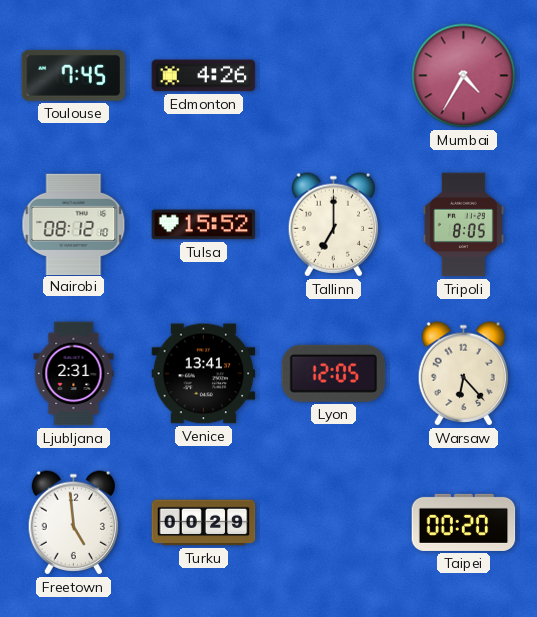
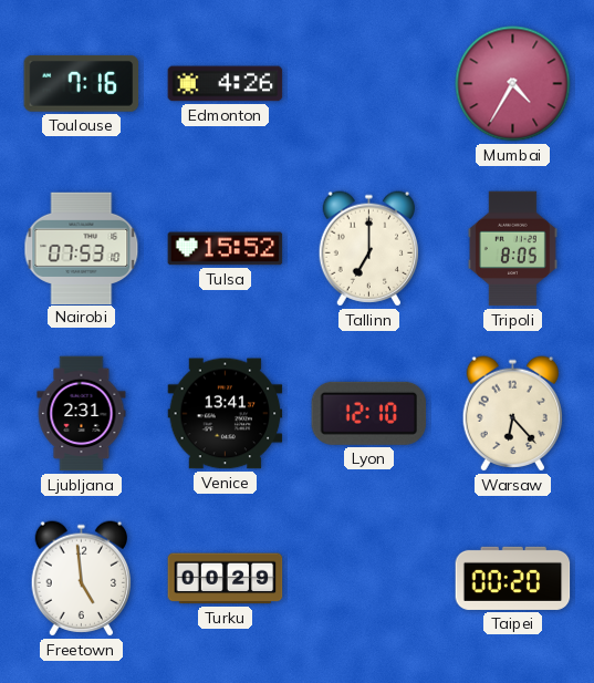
Toulouse: 7:45 -> 7:16 (82, 83)
Nairobi: 08:12 -> 07:53 (82, 248)
Lyon: 12:05 -> 12:10 (369, 413)
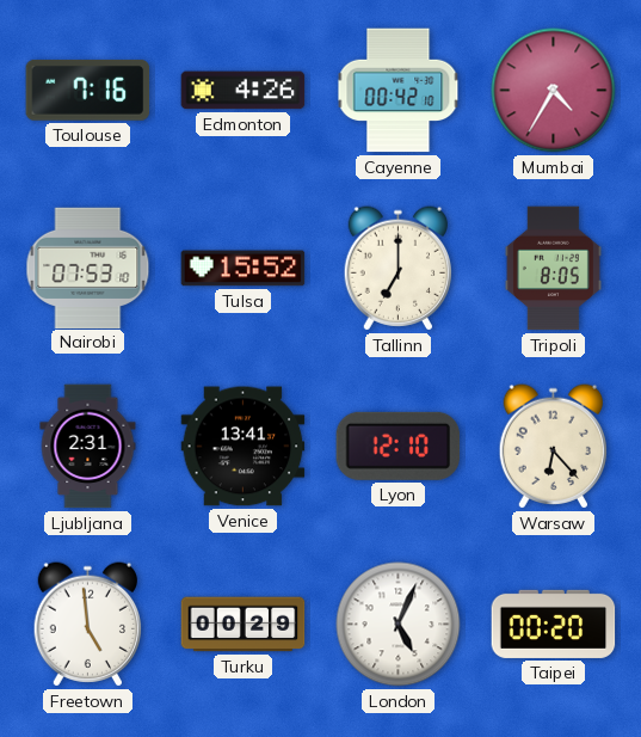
Cayenne: none -> 00:42 (399, 91)
London: none -> 5:04 (399, 625)
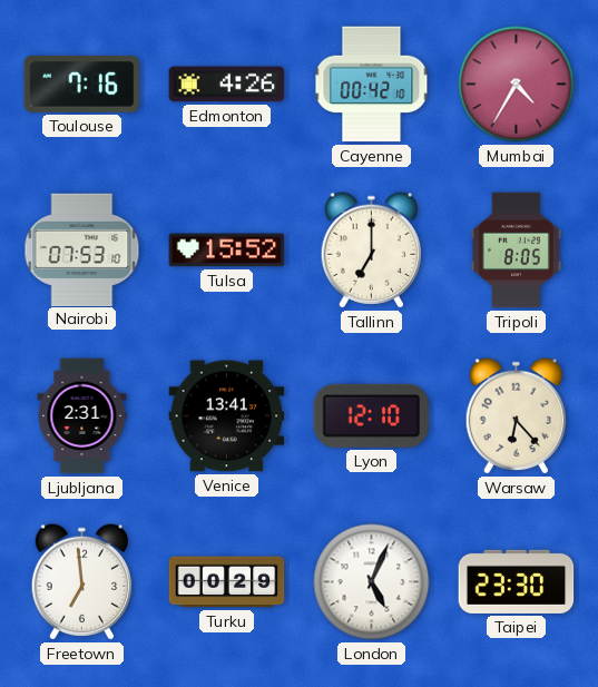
Freetown: 4:59 -> 6:59 (81, 582)
Taipei: 00:20 -> 23:30 (517, 581)
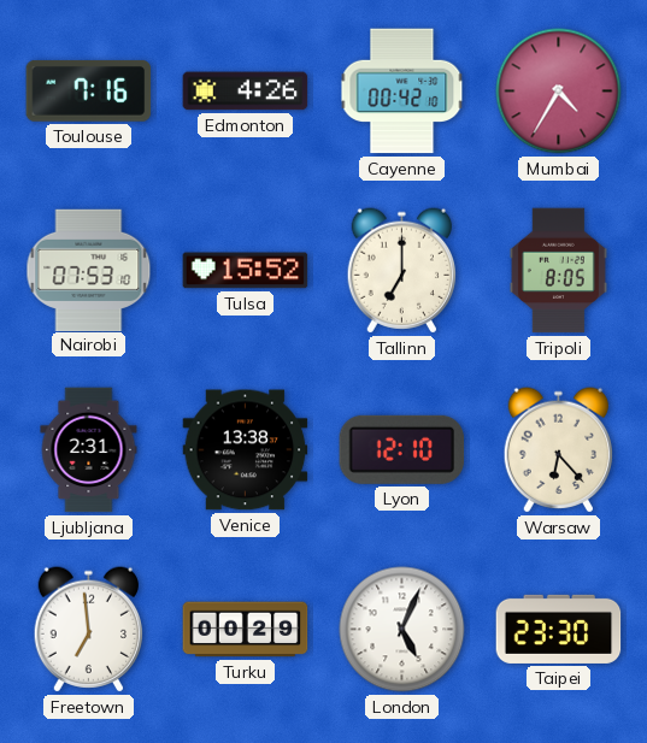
Venice: 13:41 -> 13:38 (246, 450)
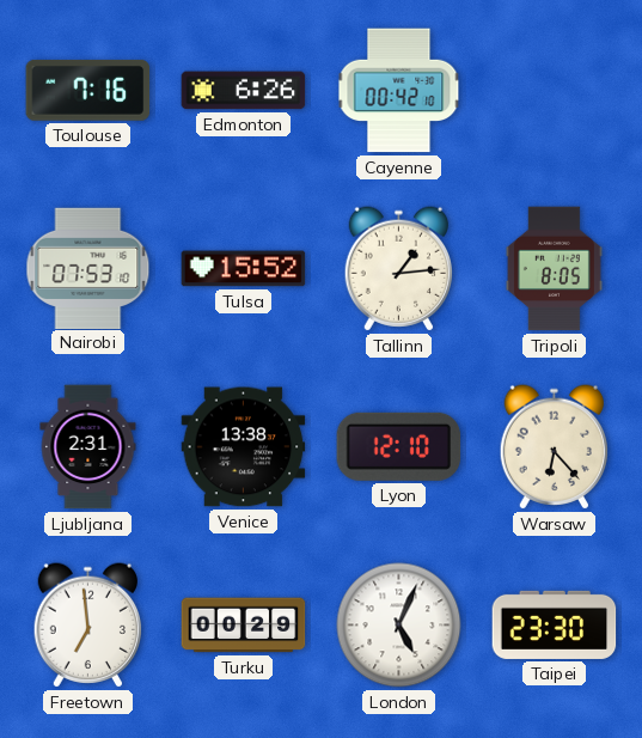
Edmonton: 4:26 -> 6:26 (244, 91)
Mumbai: 4:35 -> none (559, 92)
Tallinn: 7:00 -> 1:14 (398, 269)
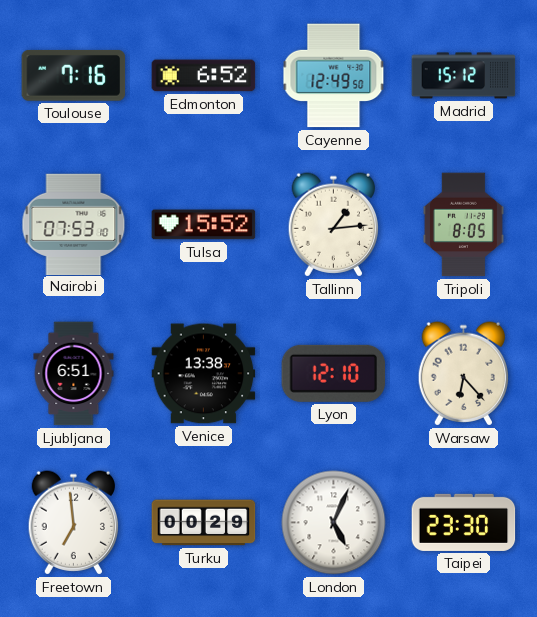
Edmonton: 6:26 -> 6:52 (204, 76)
Cayenne: 00:42 -> 12:49 (334, 76)
Madrid: none -> 15:12 (464, 76)
Ljubljana: 2:31 -> 6:51 (74, 374)
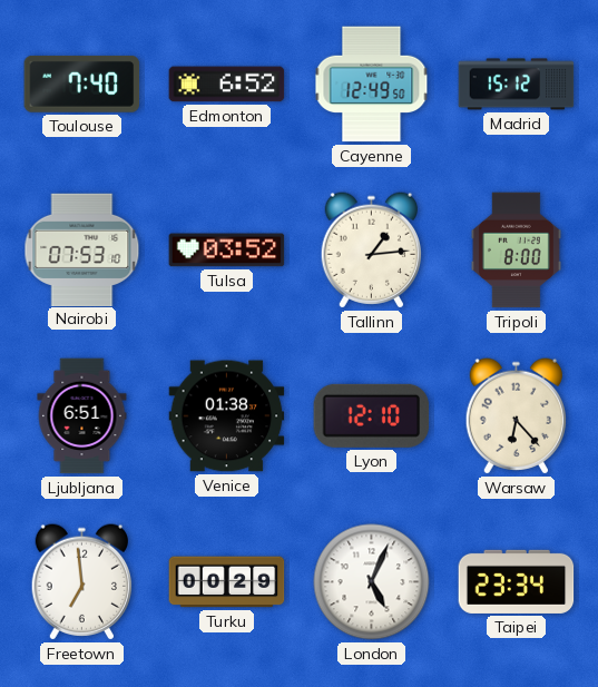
Toulouse: 7:16 -> 7:40 (82, 84)
Tulsa: 15:52 -> 03:52 (227, 251)
Tripoli: 8:05 -> 8:00 (516, 251)
Venice: 13:38 -> 01:38 (227, 416)
Taipei: 23:30 -> 23:34 (517, 581)
